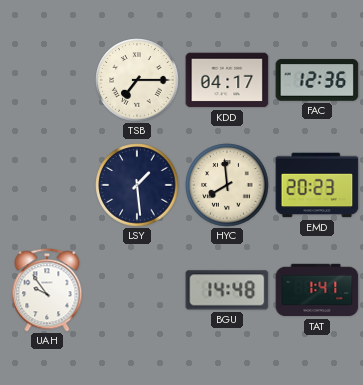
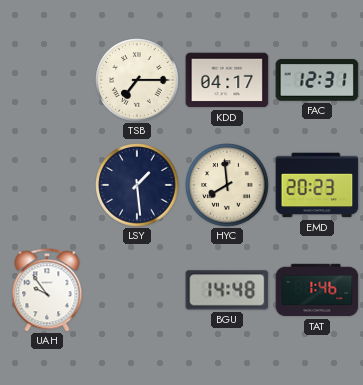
FAC: 12:36 -> 12:31 (317, 80)
TAT: 1:41 -> 1:46 (317, 290)
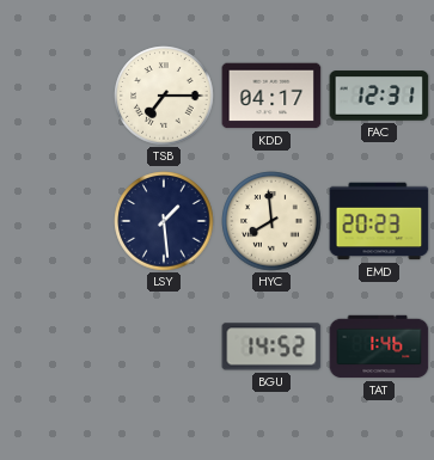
UAH: 9:54 -> none (47, 290)
BGU: 14:48 -> 14:52 (271, 346)
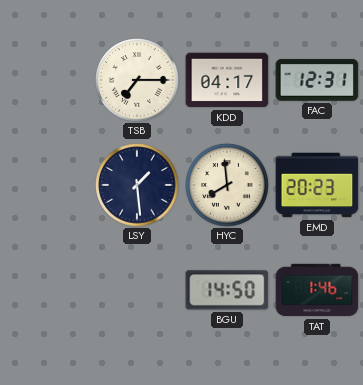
BGU: 14:52 -> 14:50 (227, 290)
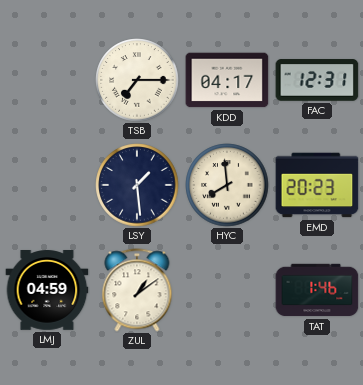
LMJ: none -> 04:59 (47, 291)
ZUL: none -> 1:09 (137, 290)
BGU: 14:50 -> none (227, 290)
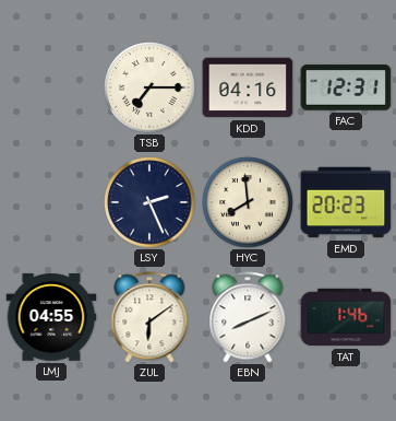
KDD: 04:17 -> 04:16 (248, 87)
LSY: 1:29 -> 2:26 (149, 202)
LMJ: 04:59 -> 04:55 (51, 318)
ZUL: 1:09 -> 6:09 (149, 317)
EBN: none -> 8:11 (248, 317)
